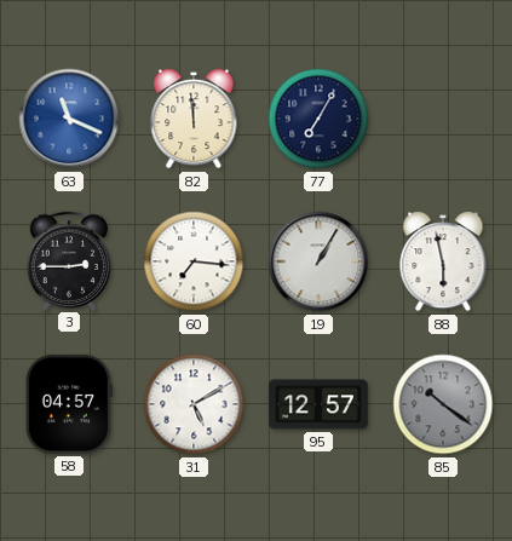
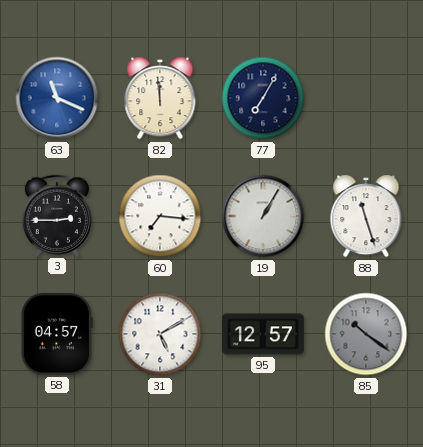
88: 5:58 -> 11:27 (366, 216)
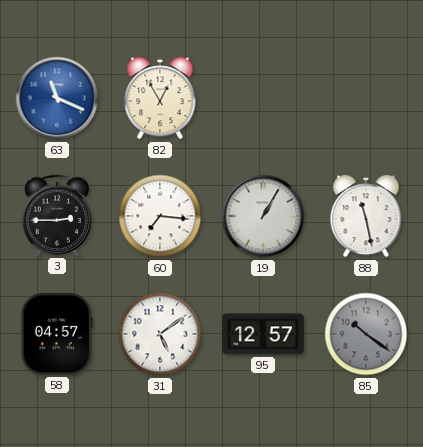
82: 11:59 -> 12:55 (160, 98)
77: 7:05 -> none (263, 98)
88: 11:27 -> 11:28 (366, 216)
31: 5:10 -> 5:09 (160, 334)
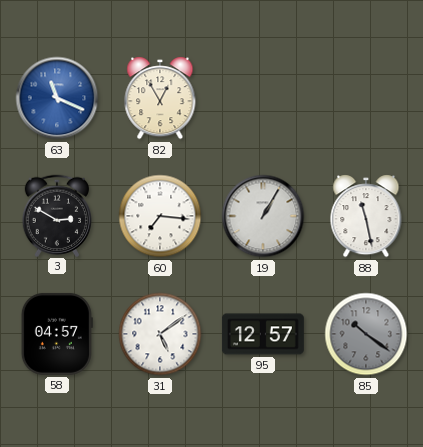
3: 2:45 -> 2:50 (56, 215)
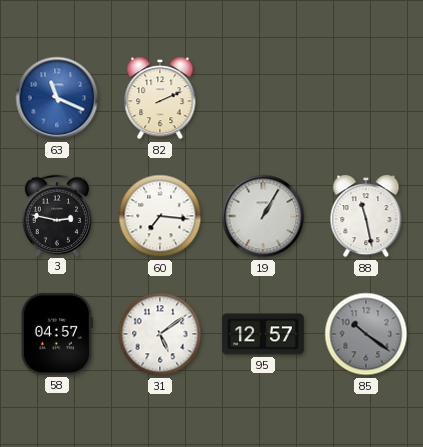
82: 12:55 -> 2:11 (160, 98)
3: 2:50 -> 2:47 (56, 215)
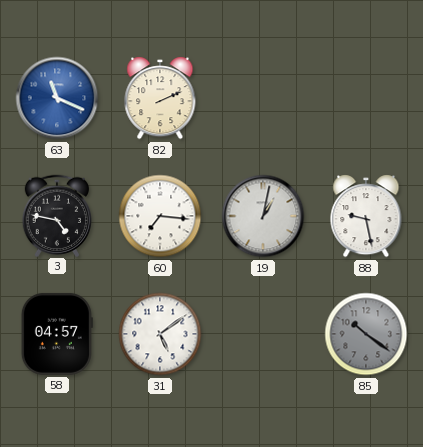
3: 2:47 -> 4:47 (56, 215)
19: 1:05 -> 1:02 (263, 216)
88: 11:28 -> 9:28 (366, 216)
95: 12:57 -> none (263, 334)
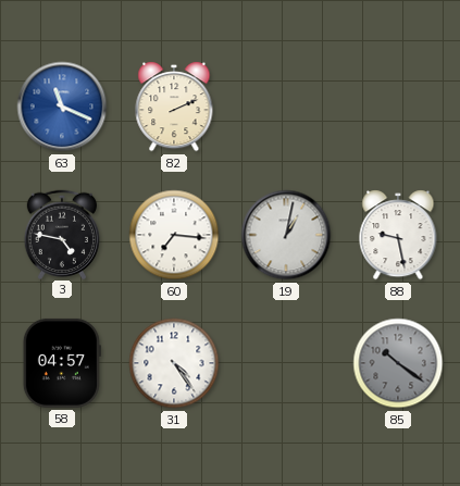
31: 5:09 -> 4:24 (174, 363)
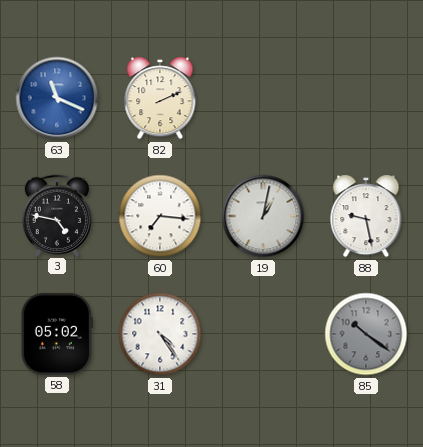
58: 04:57 -> 05:02 (57, 334)
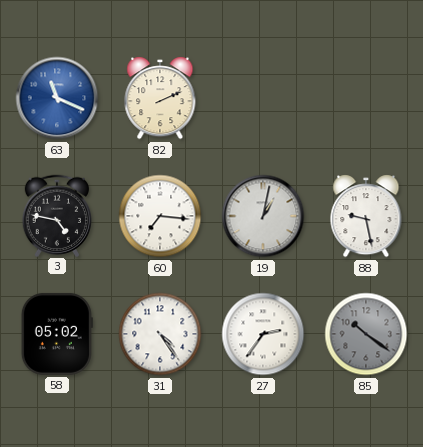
27: none -> 2:36 (263, 334)
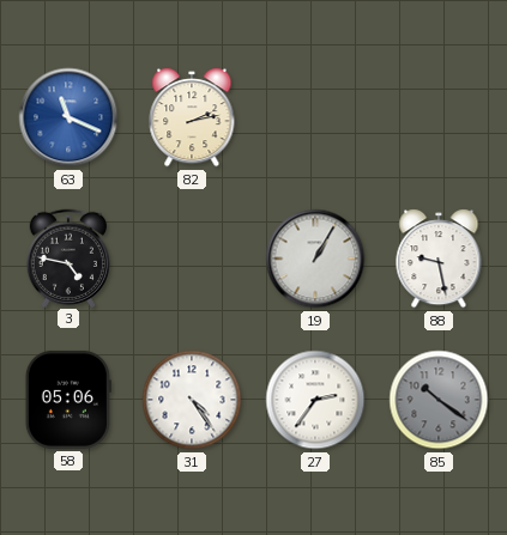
82: 2:11 -> 2:13 (192, 117)
60: 7:16 -> none (160, 216)
19: 1:02 -> 1:05 (315, 259)
58: 05:02 -> 05:06 (68, 400)
